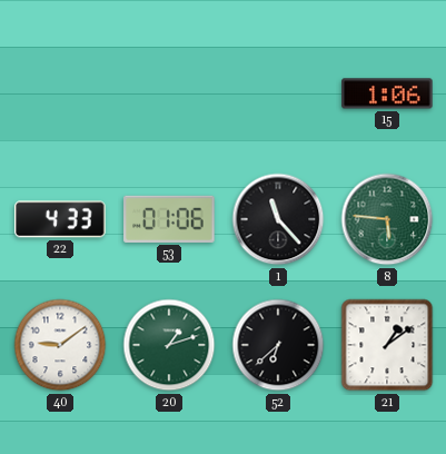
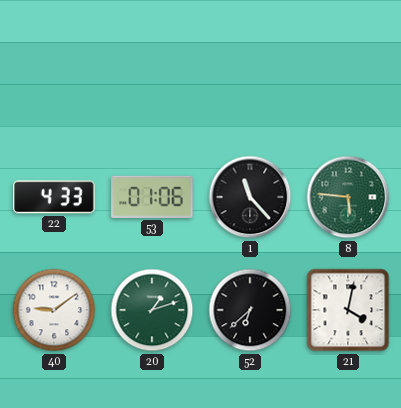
15: 1:06 -> none (387, 93)
21: 1:09 -> 4:02 (348, 310)
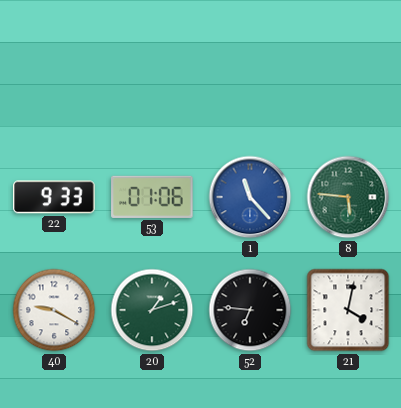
22: 4:33 -> 9:33 (54, 197)
1 dial: black -> blue (250, 197)
40: 9:09 -> 9:20 (54, 310)
52: 6:38 -> 6:46 (250, 310)
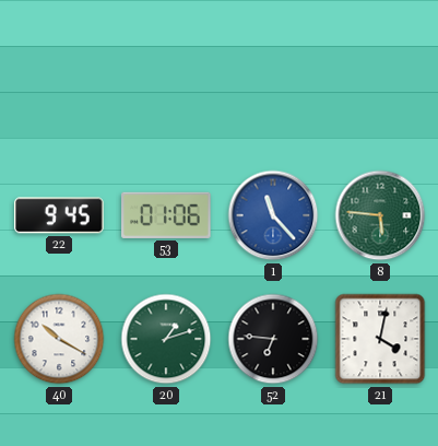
22: 9:33 -> 9:45 (59, 215)
40: 9:20 -> 10:20 (59, 339)
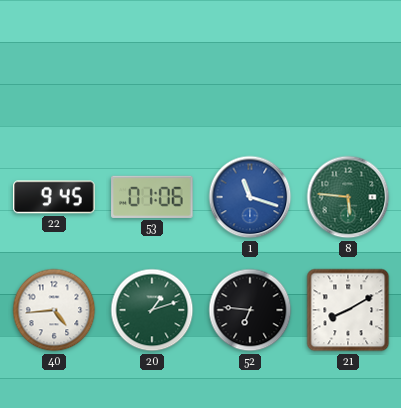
1: 11:23 -> 11:18 (250, 197)
40: 10:20 -> 4:44 (54, 310)
21: 4:02 -> 8:10 (348, 310)
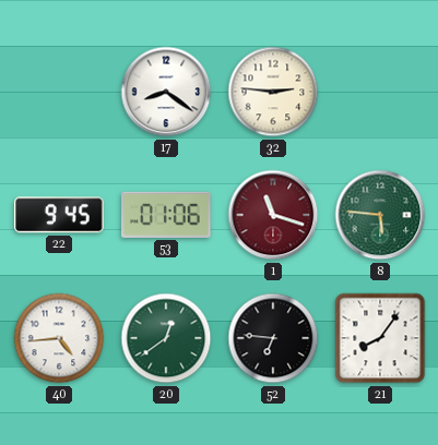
17: none -> 8:21 (166, 92)
32: none -> 2:46 (273, 92)
1 dial: blue -> burgundy (273, 215)
20: 1:12 -> 12:39 (166, 338)
21: 8:10 -> 8:06 (380, 338)
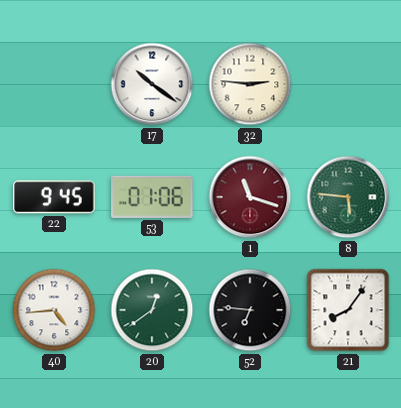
17: 8:21 -> 10:21 (152, 84)
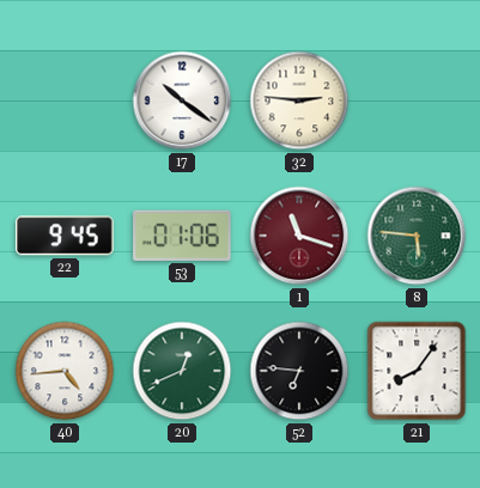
20: 12:39 -> 12:41 (182, 371)
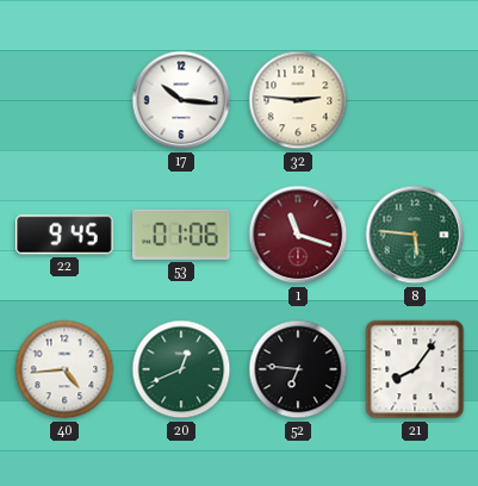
17: 10:21 -> 10:16 (181, 100)
